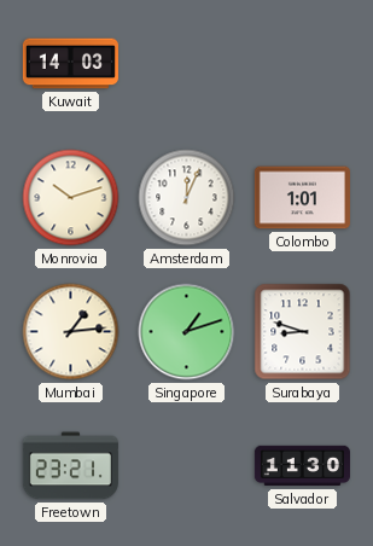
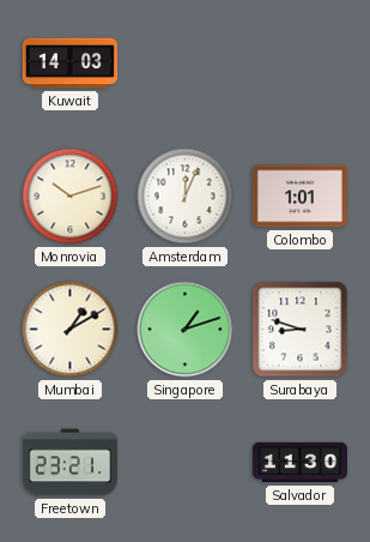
Mumbai: 1:14 -> 1:10 (71, 330)
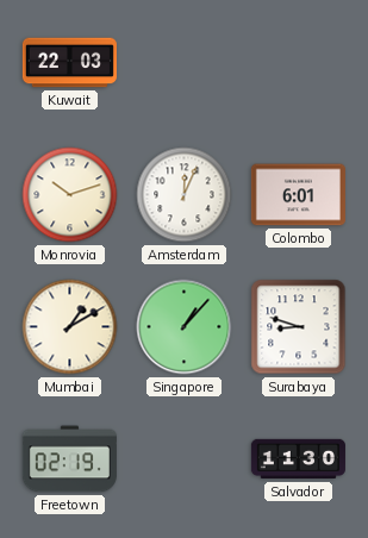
Kuwait: 14:03 -> 22:03 (69, 63)
Colombo: 1:01 -> 6:01 (298, 195)
Singapore: 1:12 -> 1:07 (185, 327)
Freetown: 23:21 -> 02:19 (69, 459)
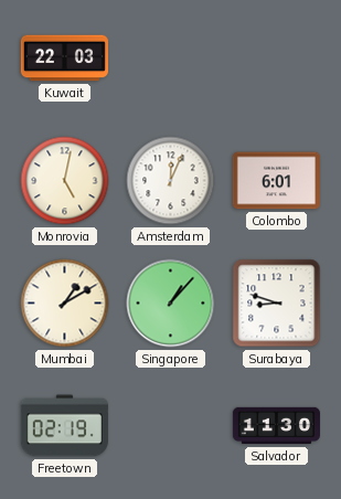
Monrovia: 10:12 -> 5:02 (65, 181)
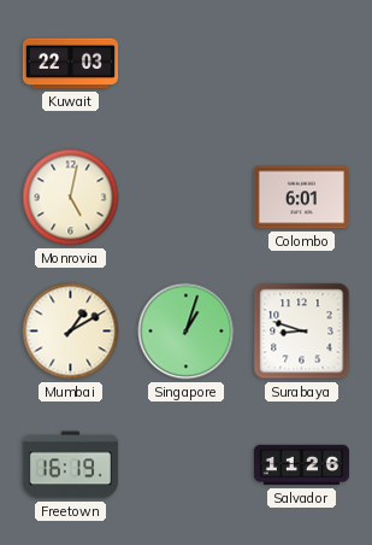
Amsterdam: 12:04 -> none (171, 181)
Singapore: 1:07 -> 1:03 (187, 332)
Freetown: 02:19 -> 16:19 (70, 465)
Salvador: 11:30 -> 11:26 (301, 465)
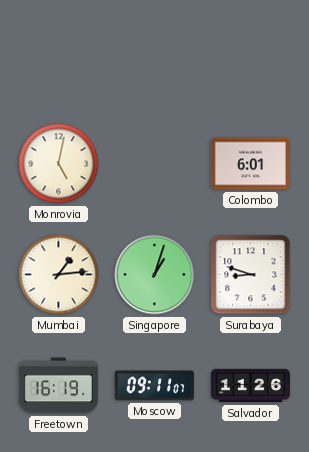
Kuwait: 22:03 -> none (70, 64)
Mumbai: 1:10 -> 1:14 (59, 275)
Moscow: none -> 09:11 (154, 386)
